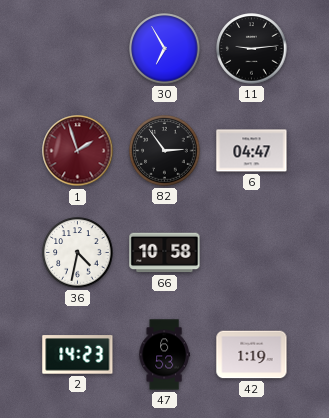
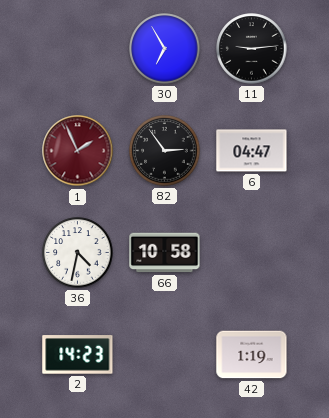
1: 1:57 -> 1:56 (78, 151)
47: 6:53 -> none (164, 355)
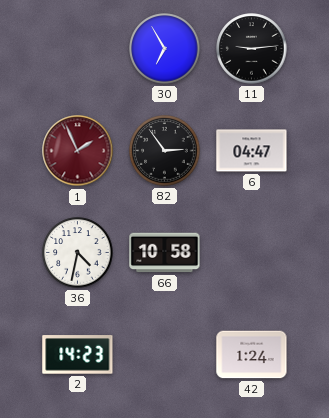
42: 1:19 -> 1:24 (252, 355)
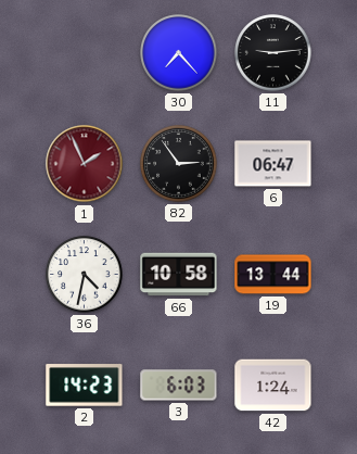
30: 6:55 -> 7:23 (179, 53)
6: 04:47 -> 06:47 (273, 164)
19: none -> 13:44 (273, 275)
3: none -> 6:03 (179, 386)
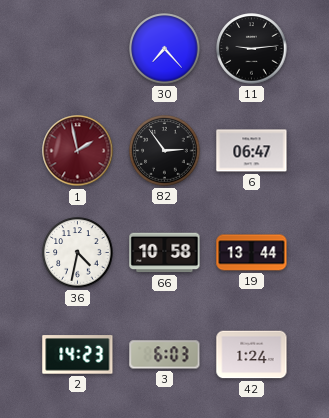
1: 1:56 -> 1:58 (78, 151)
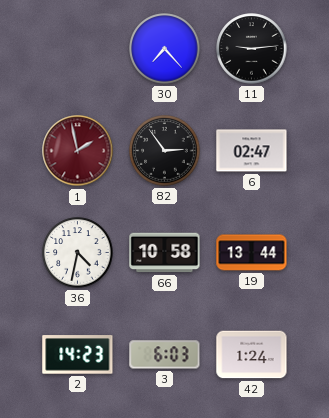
6: 06:47 -> 02:47 (252, 151)
